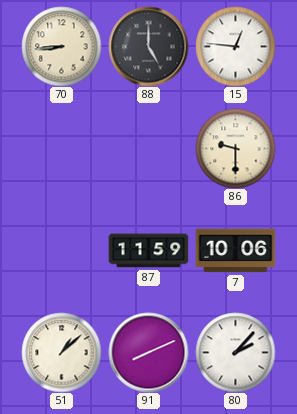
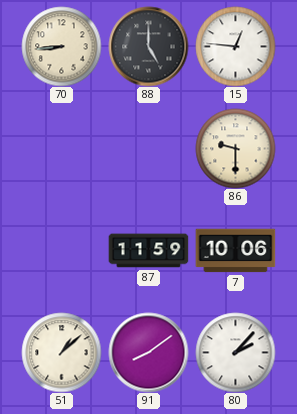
91: 8:11 -> 8:09 (148, 352)
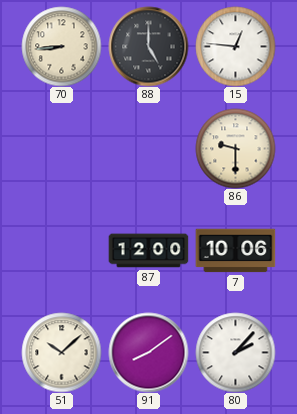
87: 11:59 -> 12:00 (148, 251)
51: 1:08 -> 10:08 (61, 352)
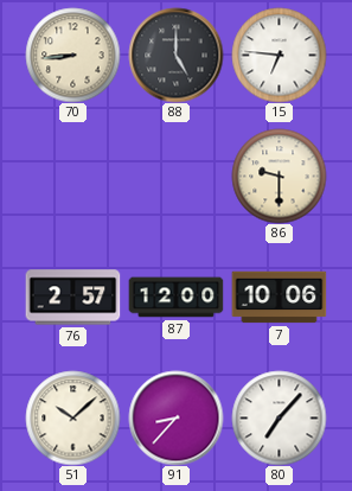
15: 12:46 -> 6:46 (279, 55)
76: none -> 2:57 (72, 298)
91: 8:09 -> 8:37 (175, 417)
80: 2:07 -> 7:07 (279, 417)
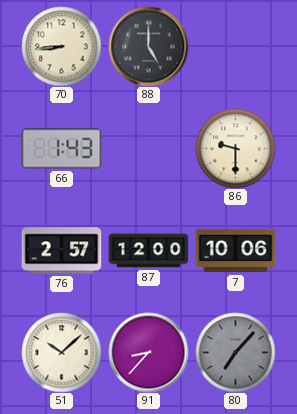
15: 6:46 -> none (279, 55)
66: none -> 1:43 (61, 149)
80 dial: white -> grey (235, 352)
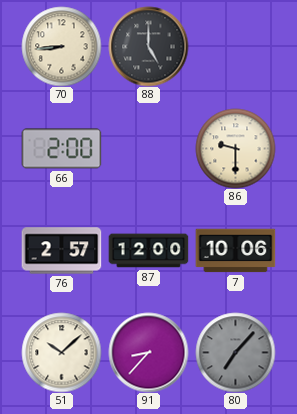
66: 1:43 -> 2:00 (61, 149)
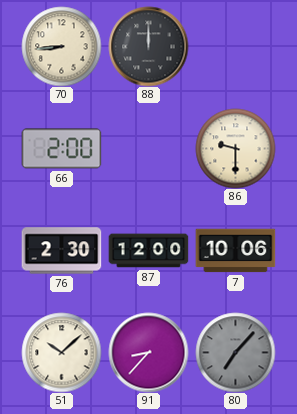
88: 5:00 -> 12:00 (148, 46)
76: 2:57 -> 2:30 (61, 251)
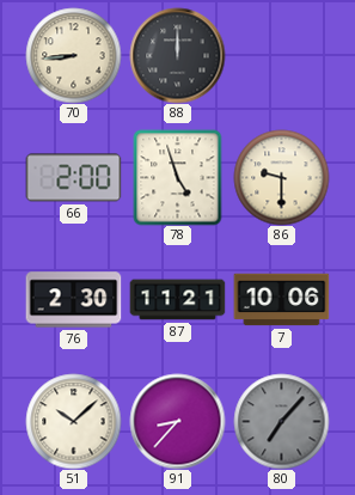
78: none -> 4:57 (178, 177)
87: 12:00 -> 11:21 (177, 300)
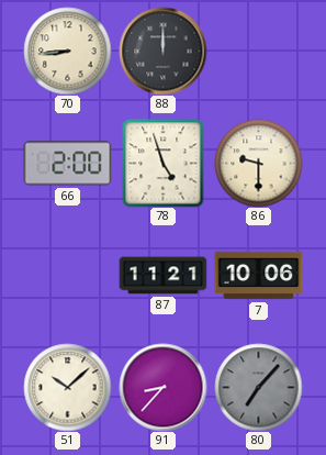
76: 2:30 -> none (73, 300)
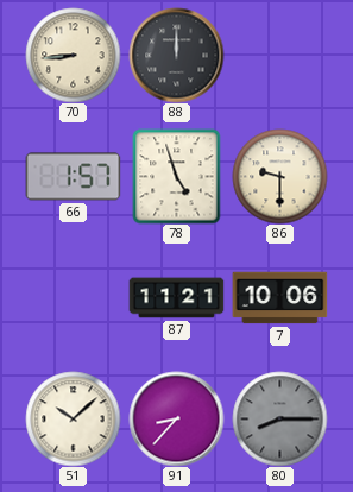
66: 2:00 -> 1:57 (73, 177)
80: 7:07 -> 8:15 (279, 418)
